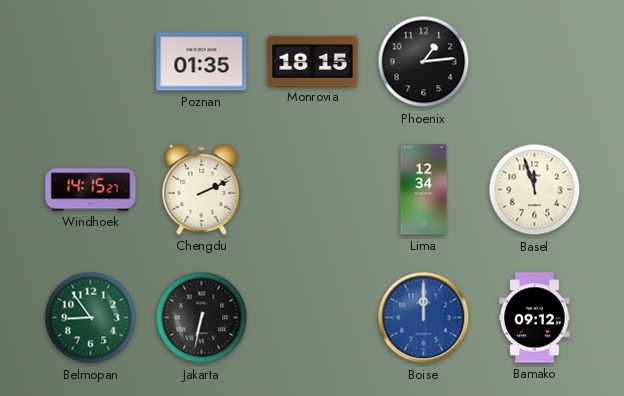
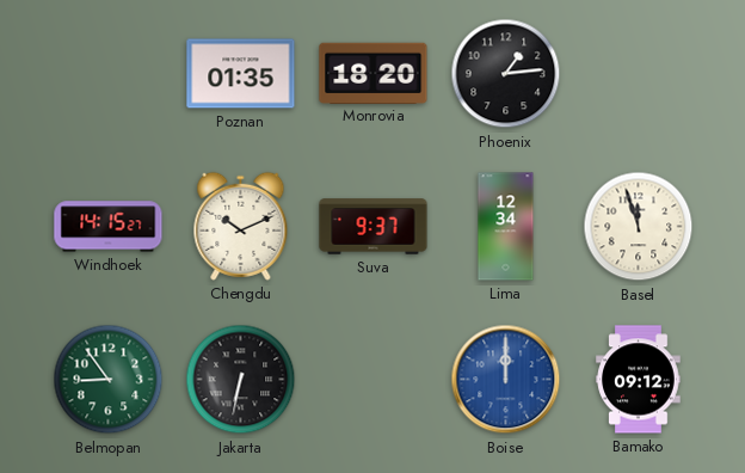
Monrovia: 18:15 -> 18:20 (374, 73)
Chengdu: 2:11 -> 10:11 (241, 226)
Suva: none -> 9:37 (374, 227)
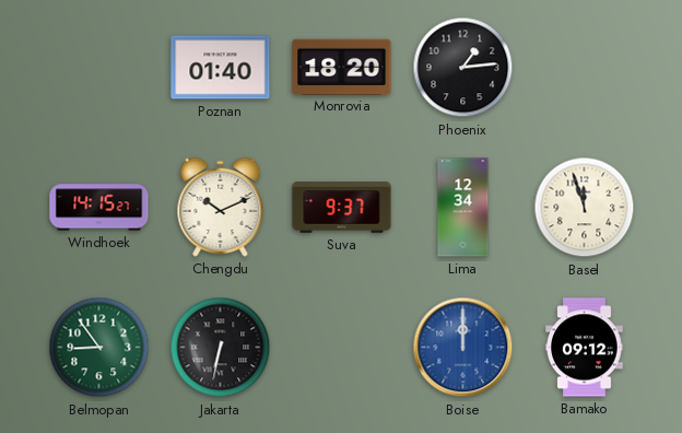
Poznan: 01:35 -> 01:40 (221, 68)
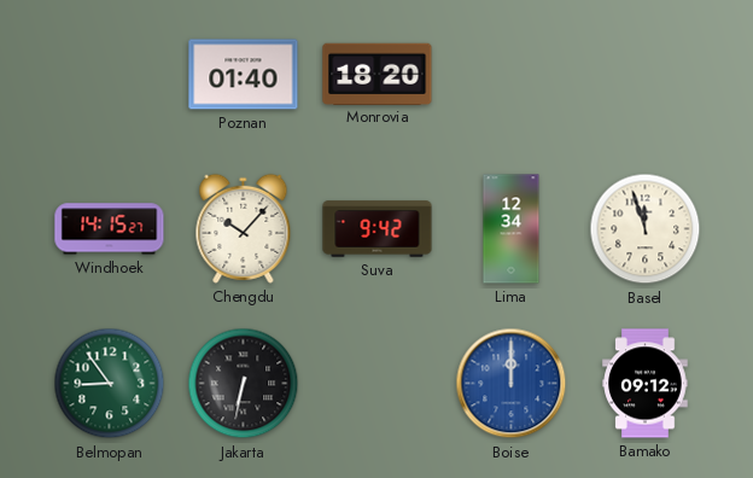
Phoenix: 1:14 -> none (463, 68)
Chengdu: 10:11 -> 10:07 (244, 228)
Suva: 9:37 -> 9:42 (378, 229)
